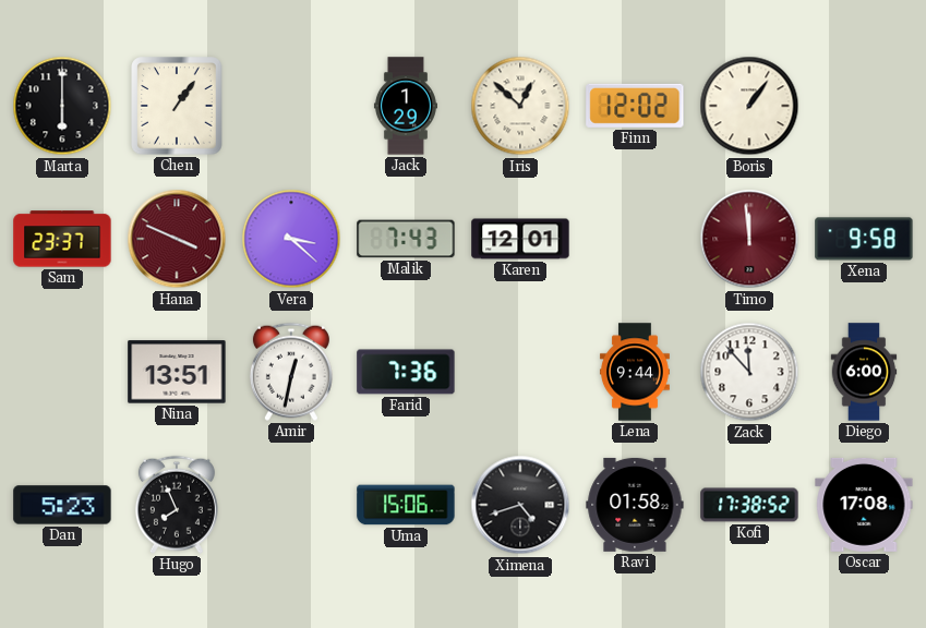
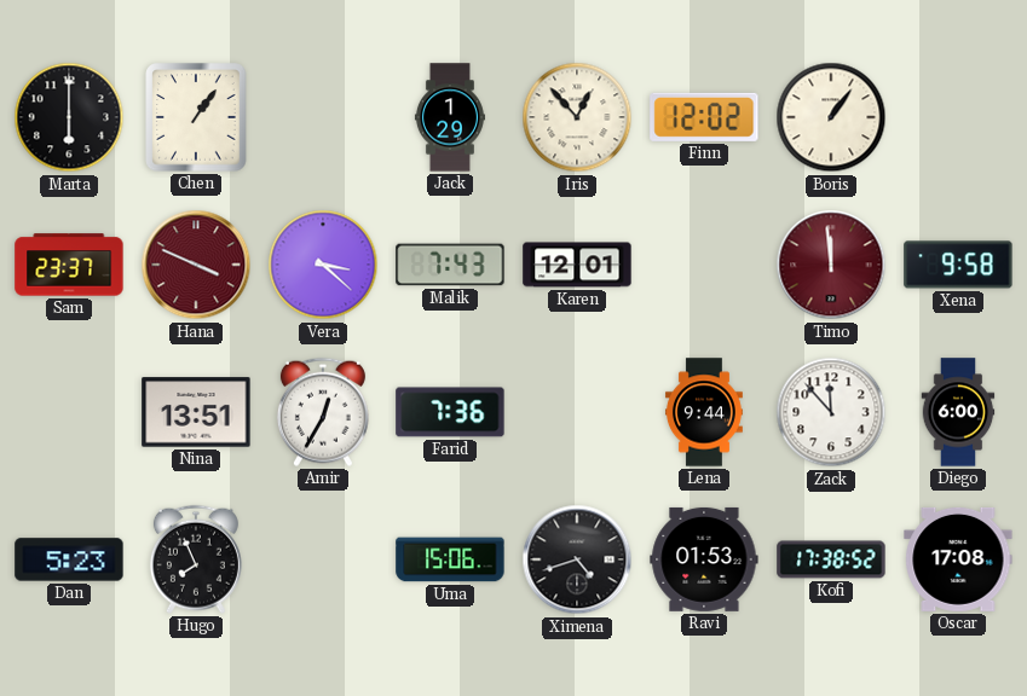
Iris: 12:52 -> 12:53 (577, 117)
Amir: 12:32 -> 12:35 (323, 412)
Ravi: 01:58 -> 01:53 (704, 559)
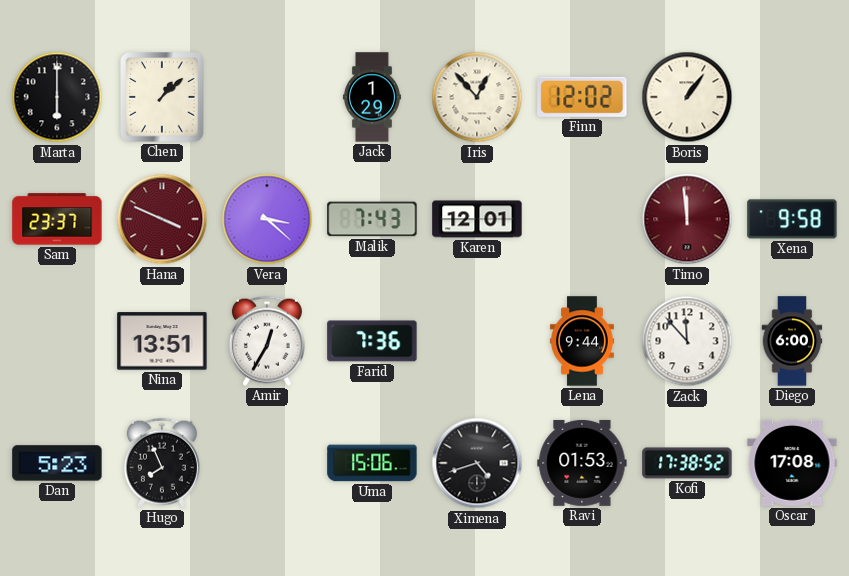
Chen: 1:06 -> 1:08 (162, 97)
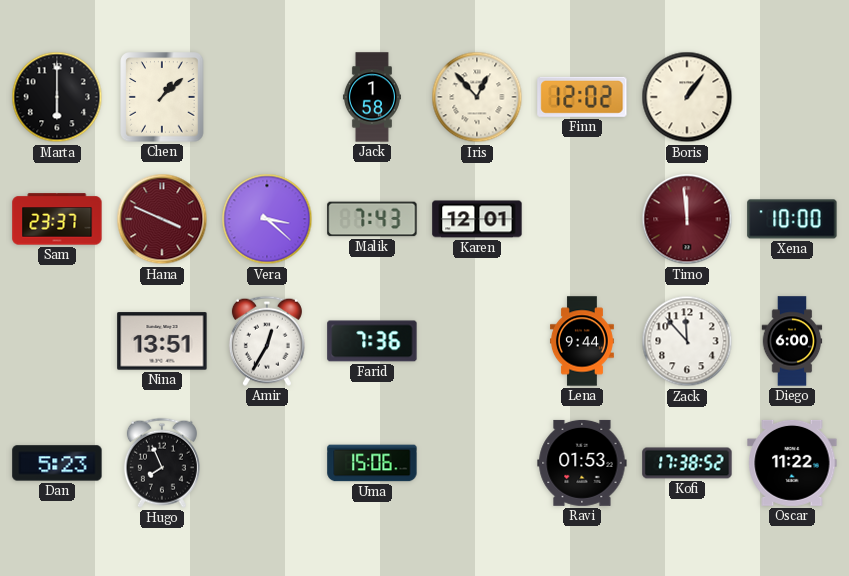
Jack: 1:29 -> 1:58 (372, 97)
Xena: 9:58 -> 10:00 (792, 219)
Ximena: 4:42 -> none (477, 463)
Oscar: 17:08 -> 11:22 (792, 463)
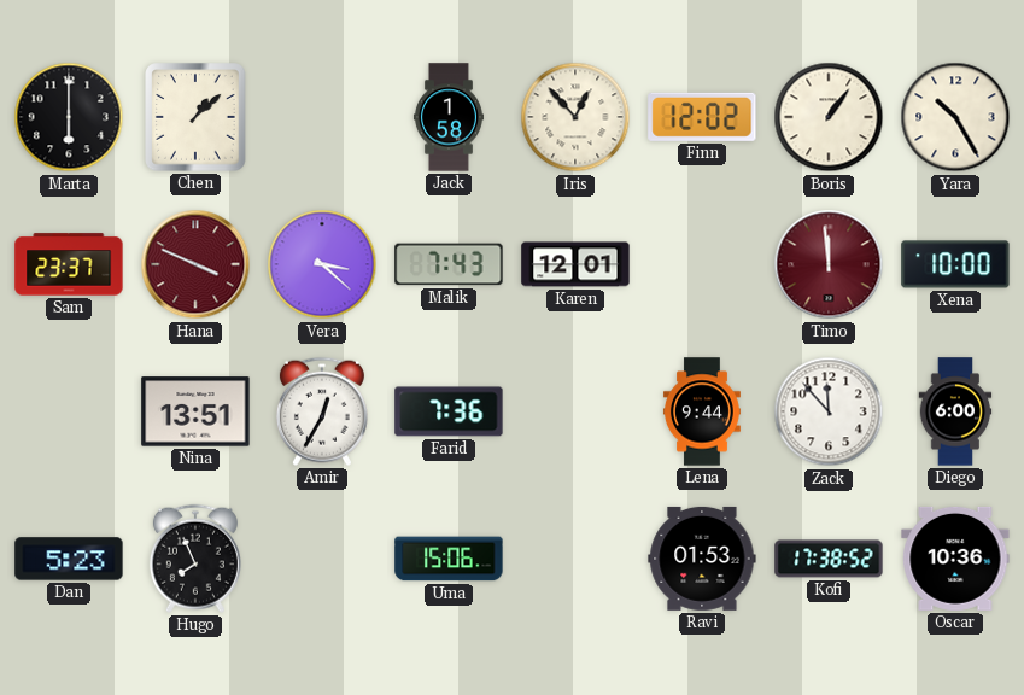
Yara: none -> 10:25 (955, 117)
Oscar: 11:22 -> 10:36 (955, 559)
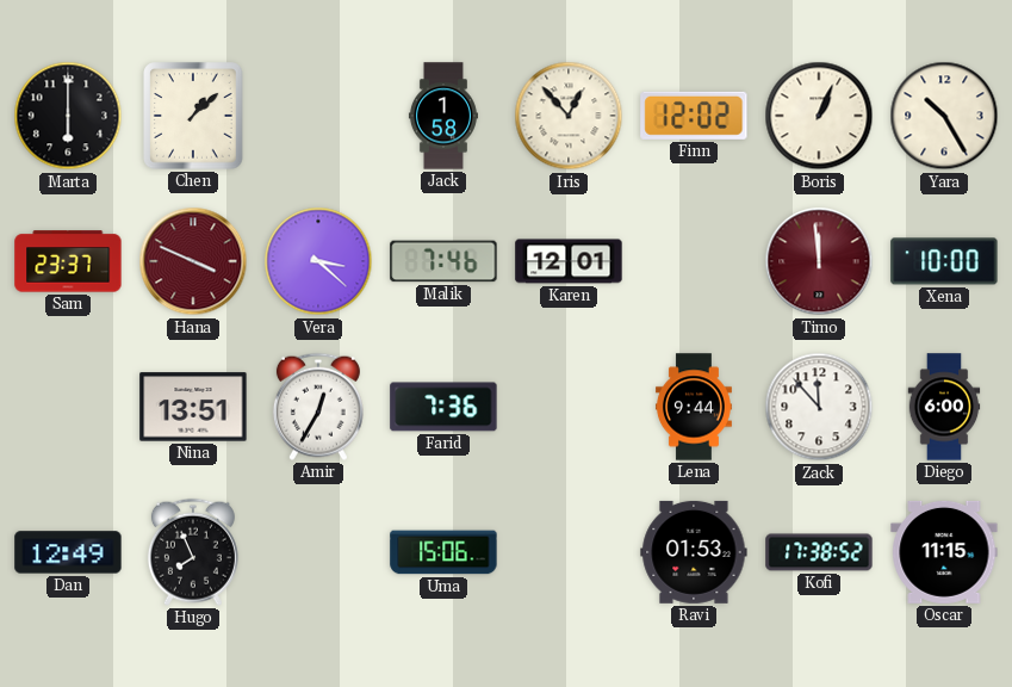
Boris: 1:06 -> 1:04 (819, 116)
Malik: 7:43 -> 7:46 (443, 261)
Dan: 5:23 -> 12:49 (68, 552)
Oscar: 10:36 -> 11:15 (944, 552)
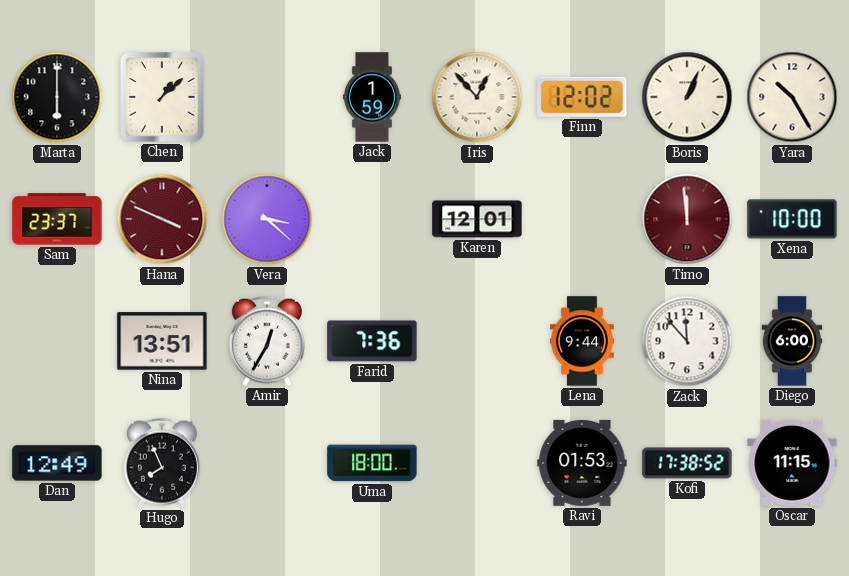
Jack: 1:58 -> 1:59 (372, 97)
Malik: 7:46 -> none (443, 261)
Uma: 15:06 -> 18:00 (372, 463)
